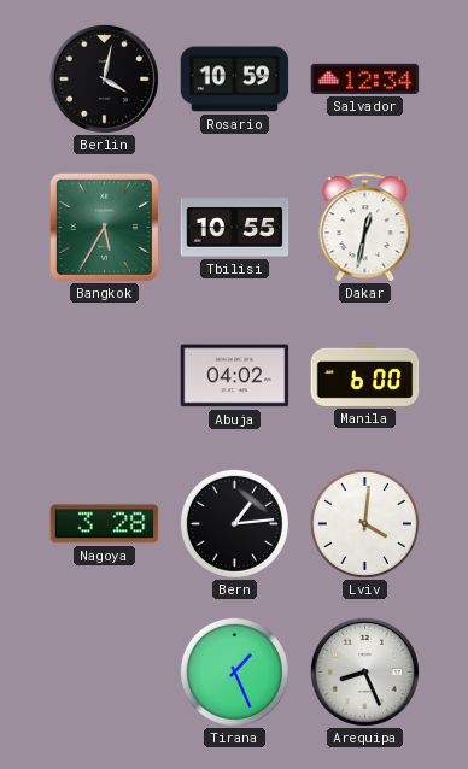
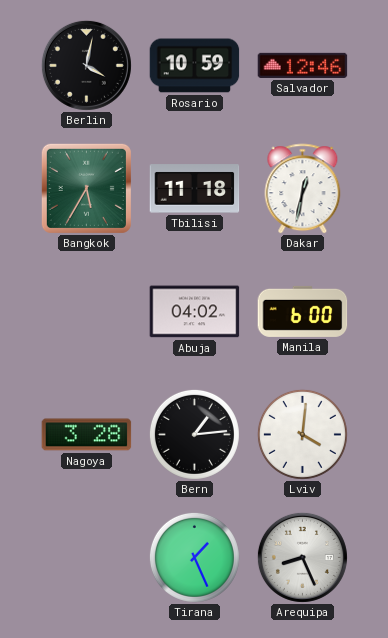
Salvador: 12:34 -> 12:46 (303, 65)
Tbilisi: 10:55 -> 11:18 (195, 189)
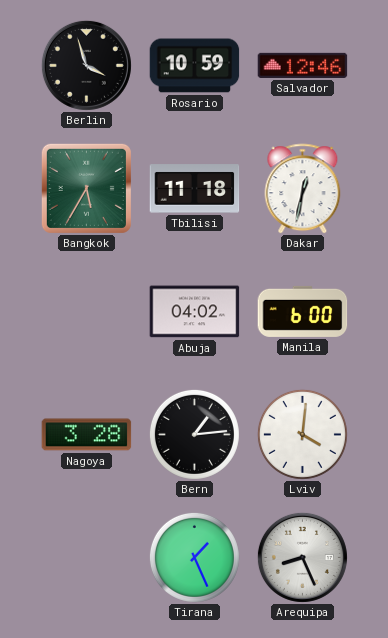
Berlin: 4:02 -> 3:57 (86, 65)
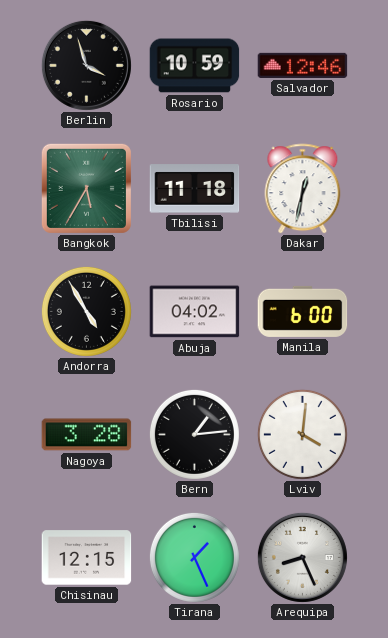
Andorra: none -> 4:55 (86, 311)
Chisinau: none -> 12:15 (87, 558)
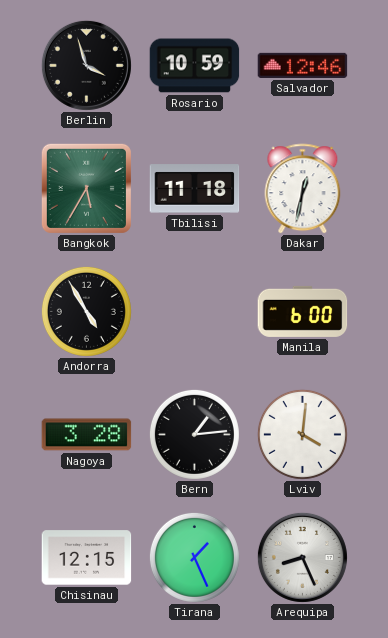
Abuja: 04:02 -> none (195, 312)
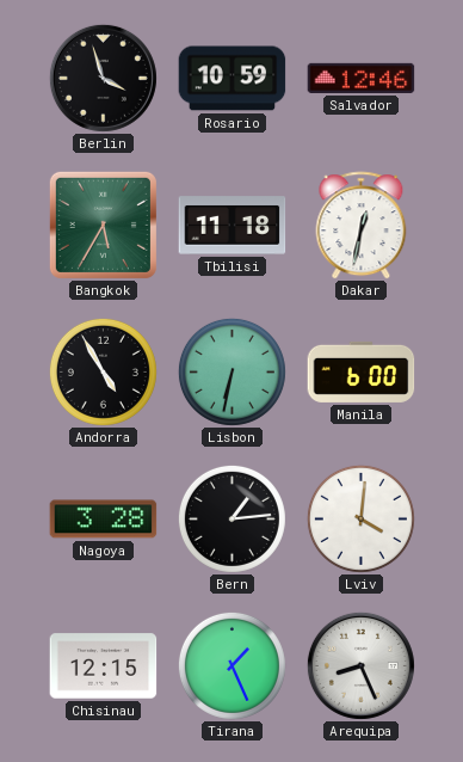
Lisbon: none -> 6:32 (231, 371)
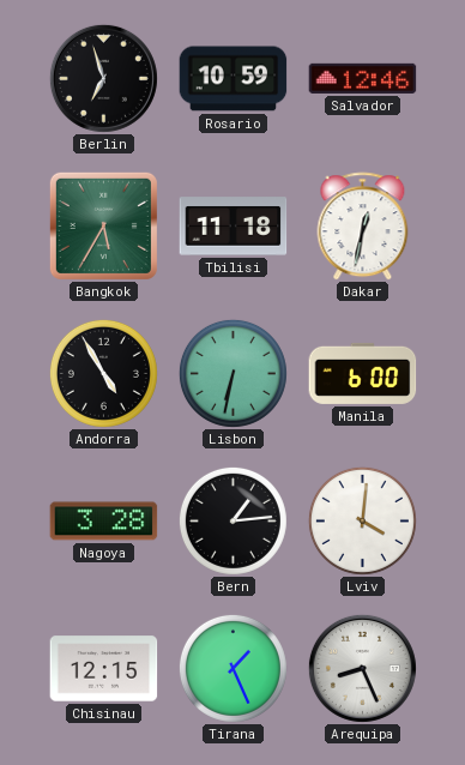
Berlin: 3:57 -> 6:57 (103, 78)
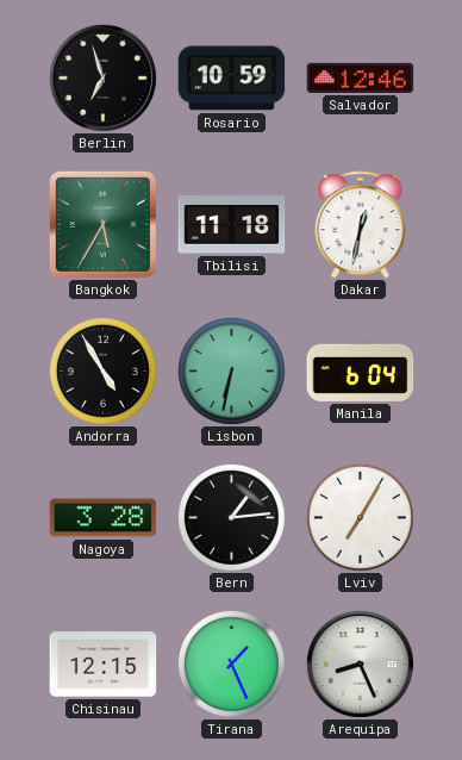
Manila: 6:00 -> 6:04 (361, 370)
Lviv: 4:01 -> 7:05 (360, 517)
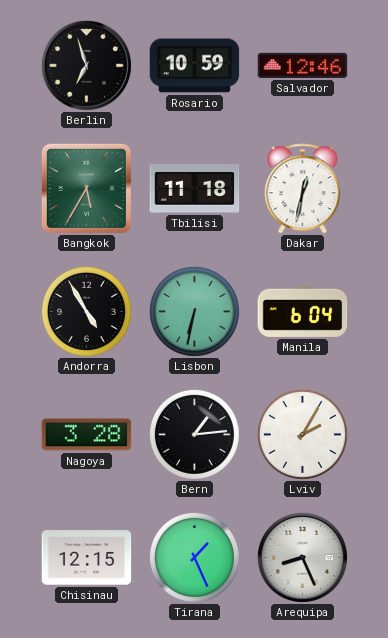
Lviv: 7:05 -> 2:05 (302, 434)
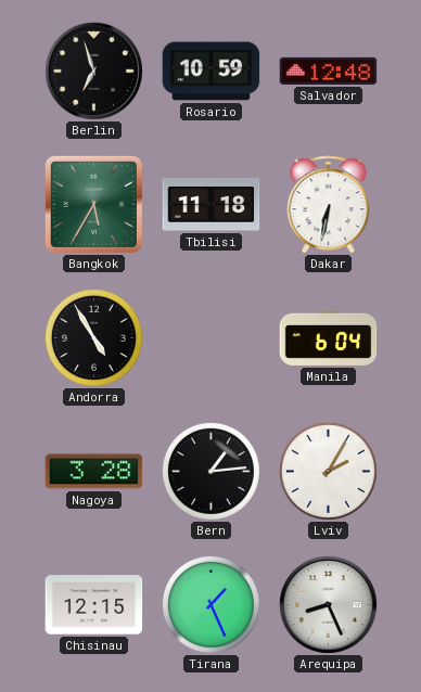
Salvador: 12:46 -> 12:48 (329, 71)
Dakar: 12:32 -> 6:32 (329, 205)
Lisbon: 6:32 -> none (194, 311)
